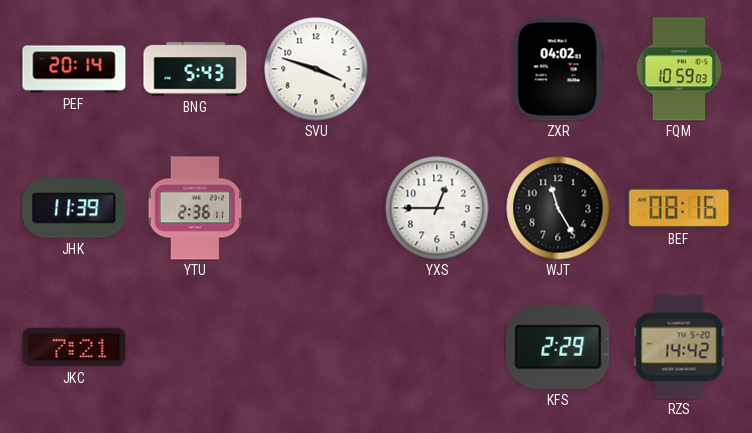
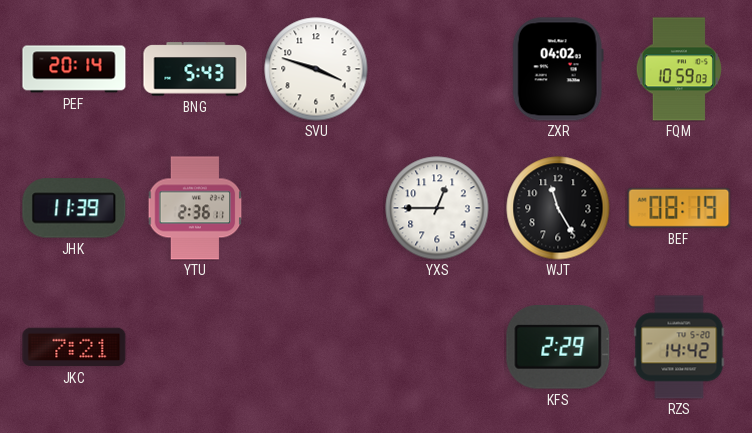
BEF: 08:16 -> 08:19 (679, 208)
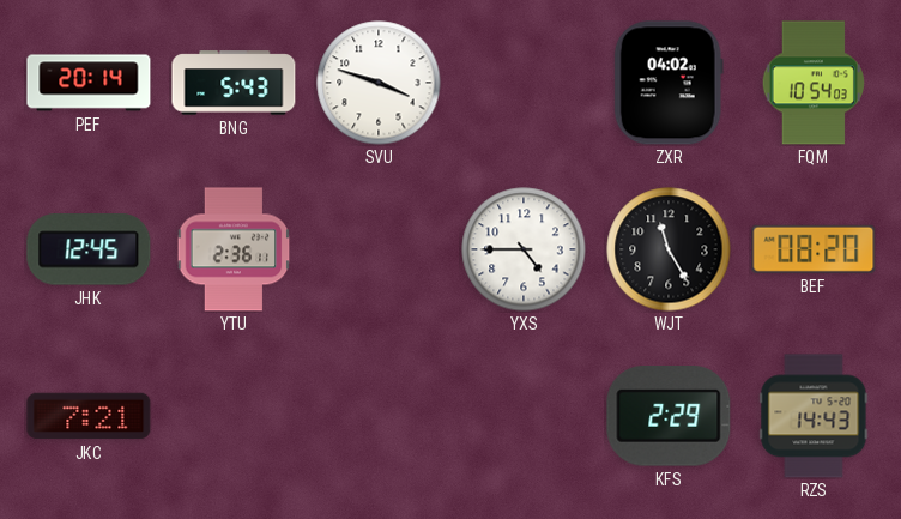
FQM: 10:59 -> 10:54 (814, 83)
JHK: 11:39 -> 12:45 (89, 249)
YXS: 12:45 -> 4:45 (524, 249)
BEF: 08:19 -> 08:20 (814, 249)
RZS: 14:42 -> 14:43 (814, 416)
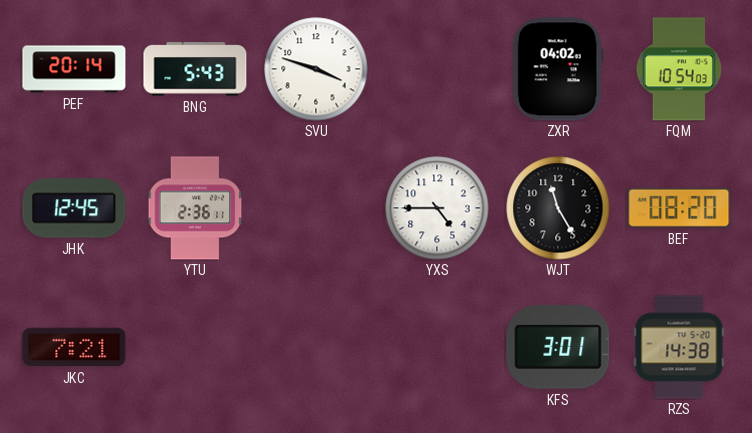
KFS: 2:29 -> 3:01 (558, 348)
RZS: 14:43 -> 14:38 (679, 347)
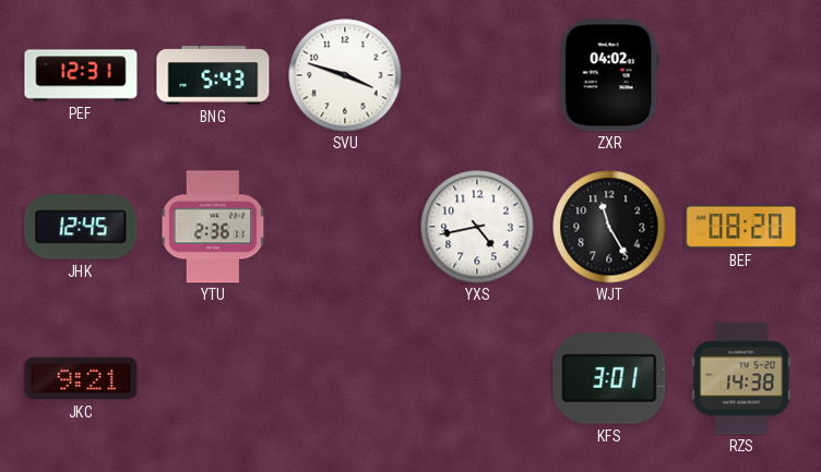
PEF: 20:14 -> 12:31 (81, 75)
FQM: 10:54 -> none (679, 69)
YXS: 4:45 -> 4:43 (477, 227)
JKC: 7:21 -> 9:21 (81, 378)
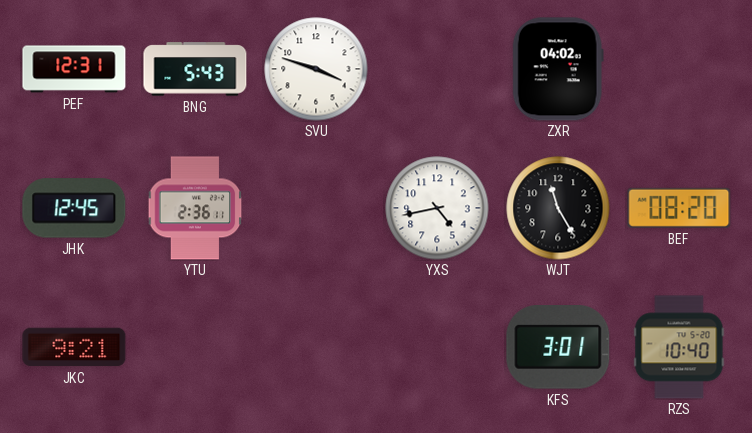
RZS: 14:38 -> 10:40 (679, 347)
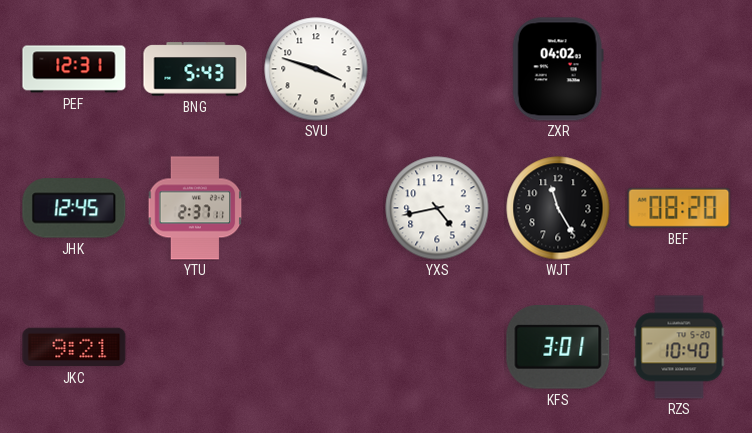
YTU: 2:36 -> 2:37 (195, 208)
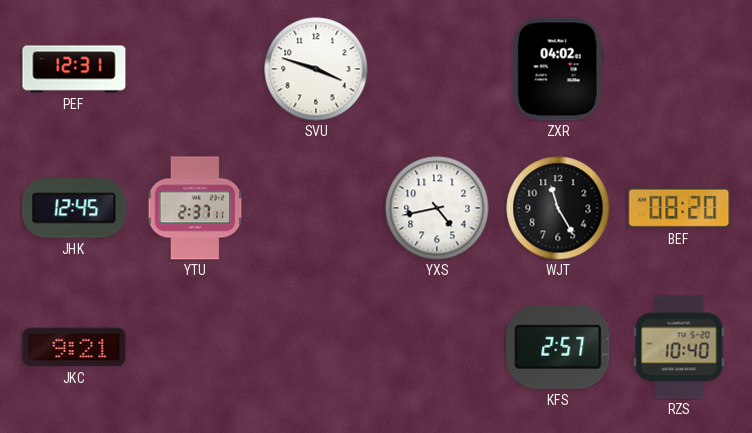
BNG: 5:43 -> none (195, 69)
KFS: 3:01 -> 2:57 (558, 348)
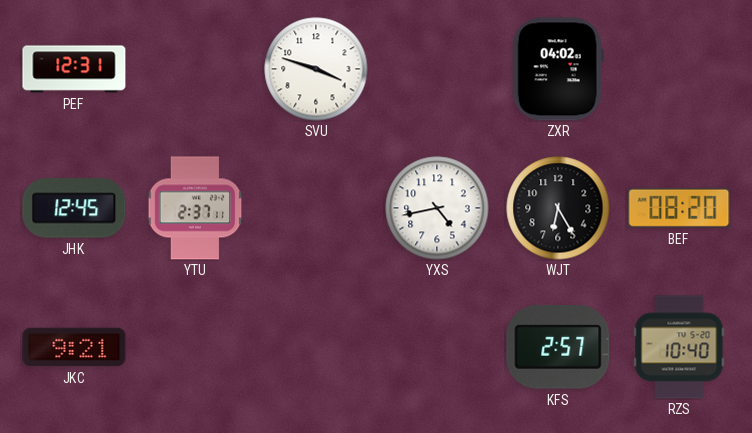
WJT: 11:25 -> 6:25 (558, 208)
